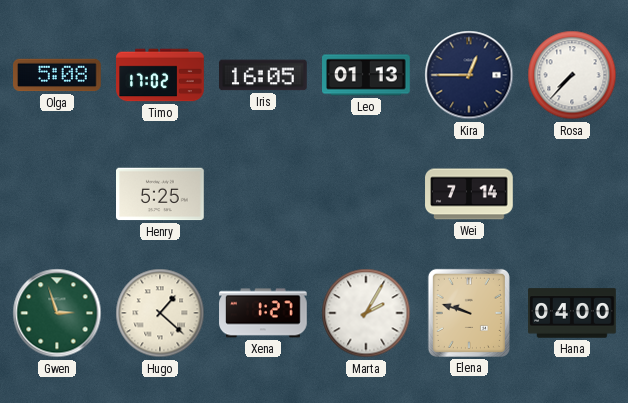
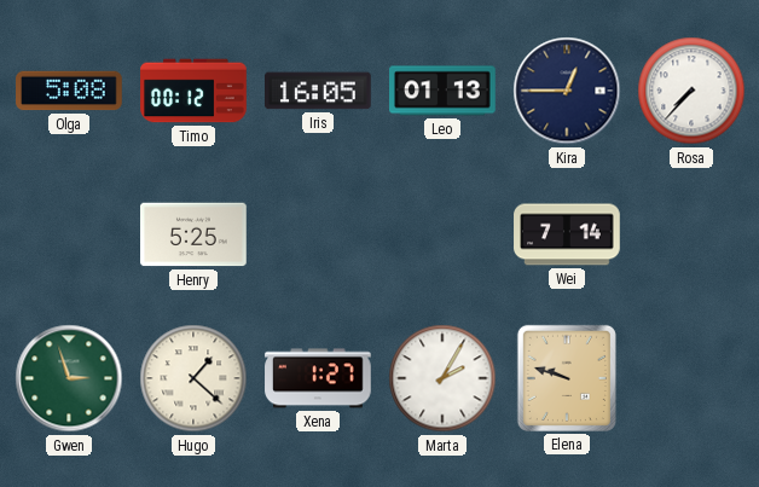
Timo: 17:02 -> 00:12 (193, 91)
Hana: 04:00 -> none (572, 313)
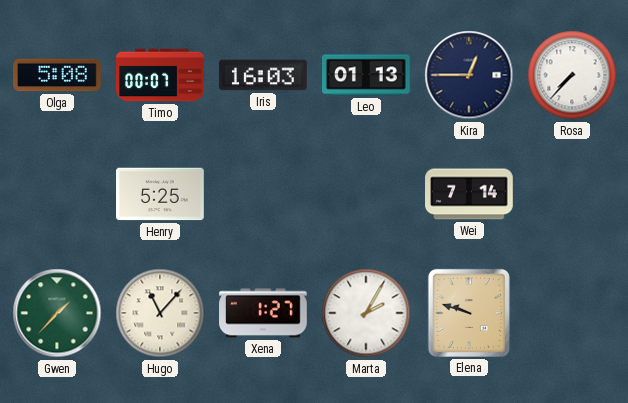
Timo: 00:12 -> 00:07 (160, 75)
Iris: 16:05 -> 16:03 (264, 75)
Gwen: 2:57 -> 1:37 (57, 313)
Hugo: 1:22 -> 11:07 (160, 313)
